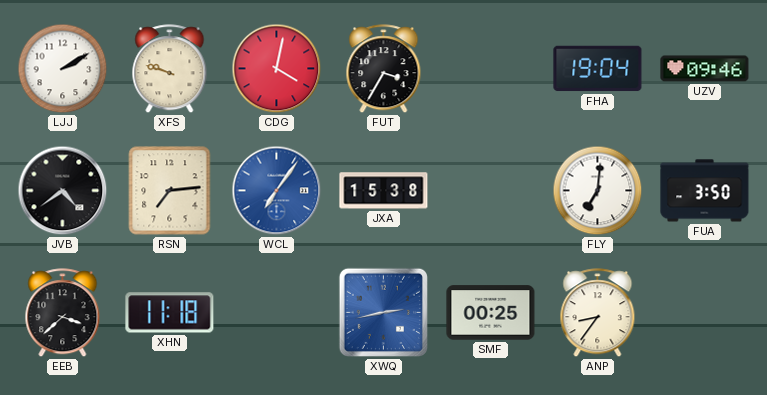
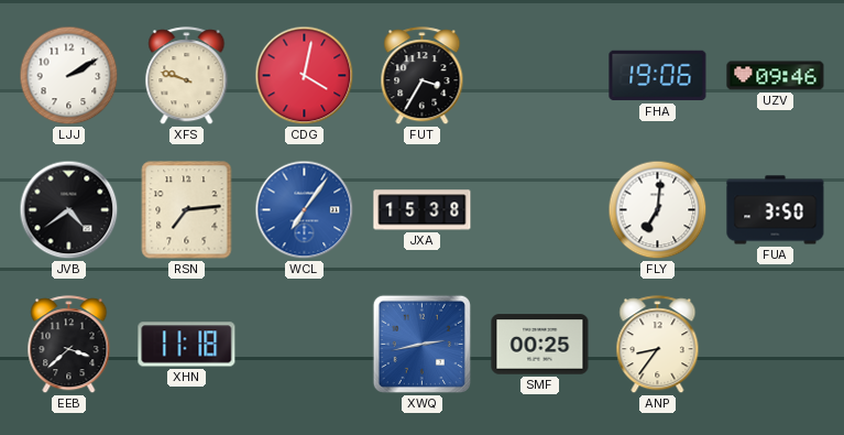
FHA: 19:04 -> 19:06 (658, 76)
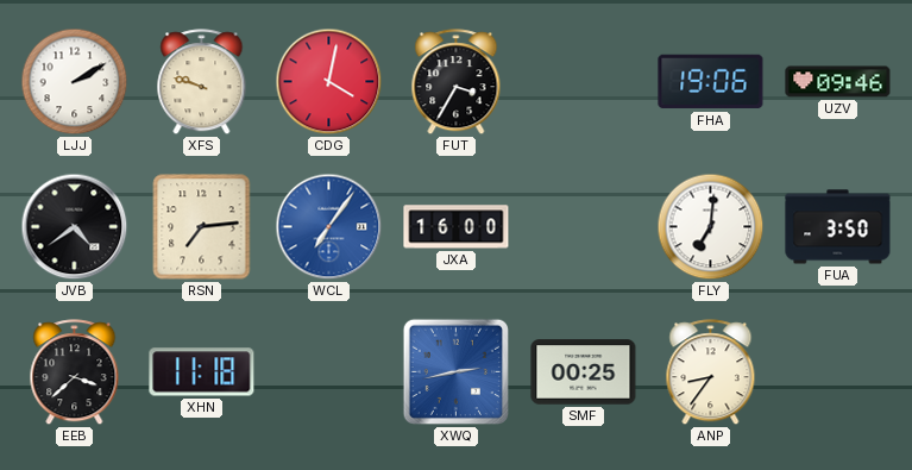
JXA: 15:38 -> 16:00 (457, 227)
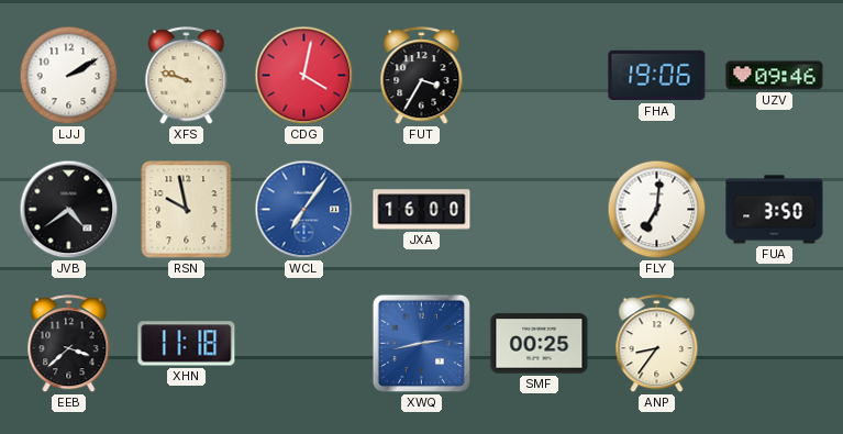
RSN: 7:14 -> 9:58 (187, 210)
